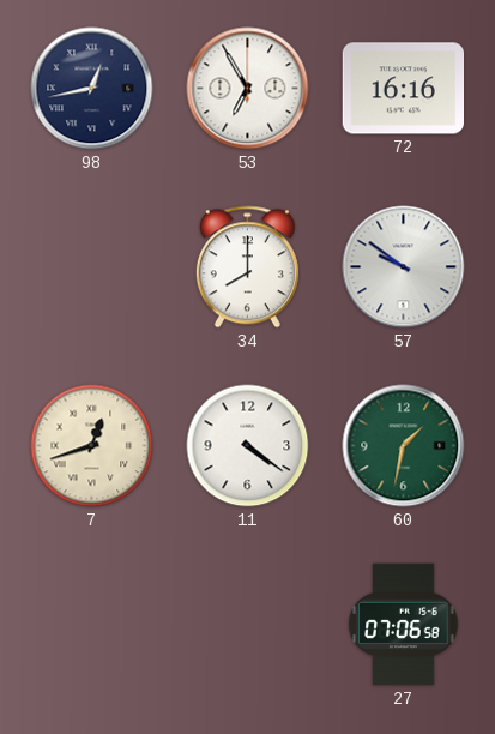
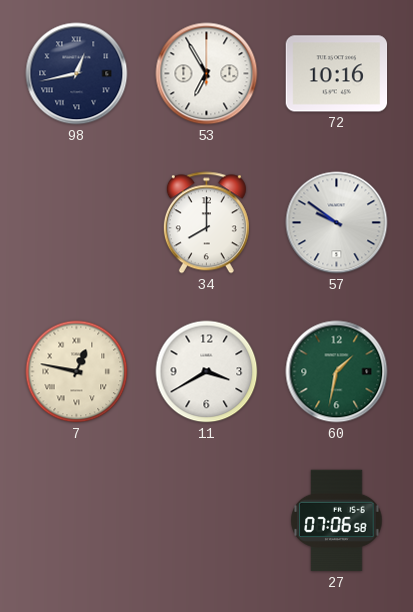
72: 16:16 -> 10:16 (337, 74)
7: 12:42 -> 12:47 (77, 372)
11: 4:21 -> 3:40 (207, 372)
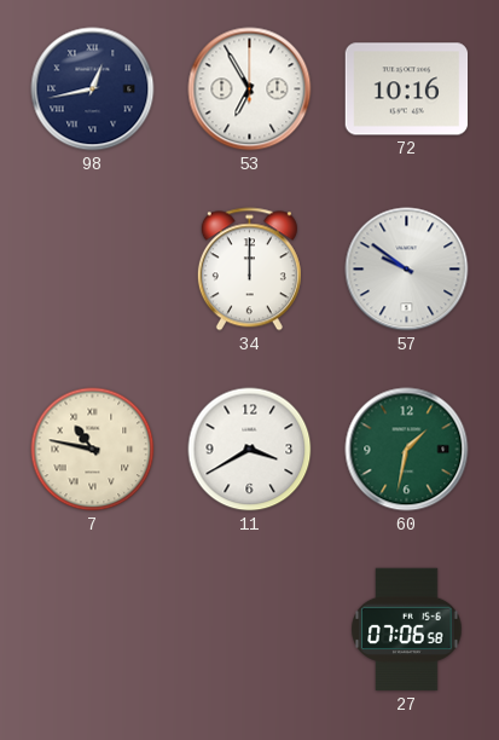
34: 8:00 -> 12:00 (249, 270)
7: 12:47 -> 10:47 (93, 450)
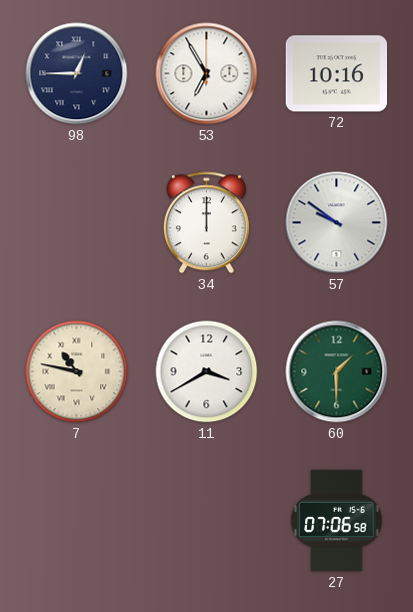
98: 12:43 -> 12:45 (77, 74)
60: 1:32 -> 1:30 (337, 372)
